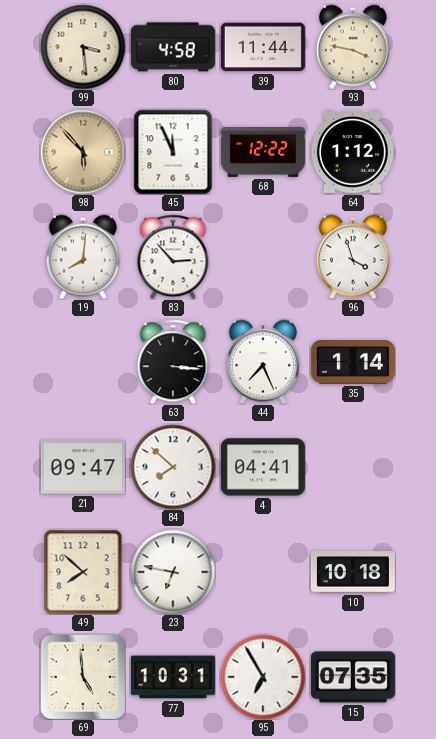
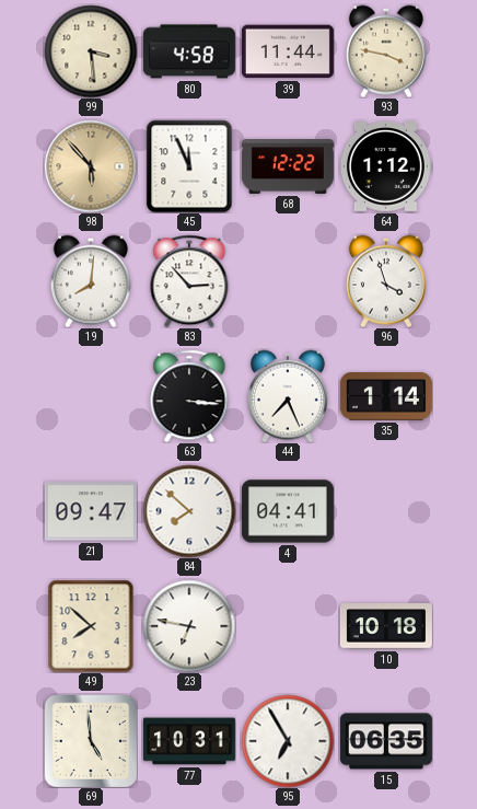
15: 07:35 -> 06:35 (386, 741)
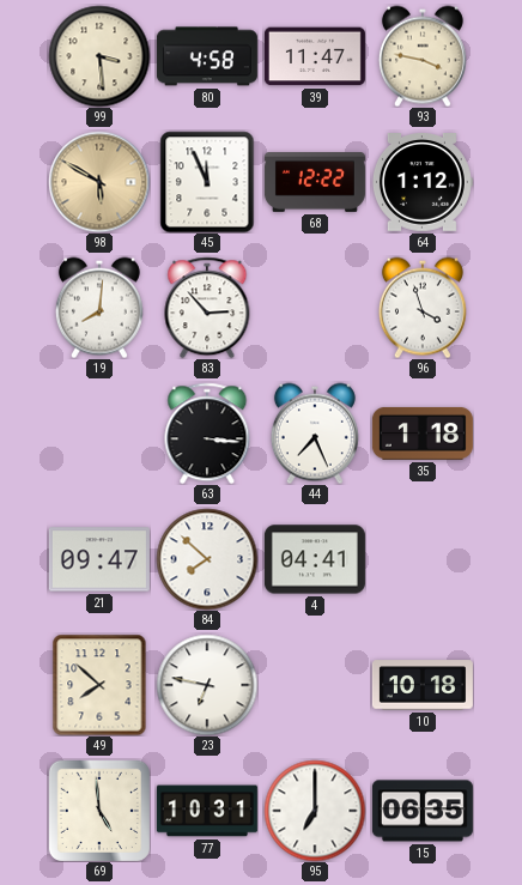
39: 11:44 -> 11:47 (315, 56)
98: 5:53 -> 5:50 (99, 182)
35: 1:14 -> 1:18 (423, 434)
95: 6:55 -> 7:00 (315, 811)
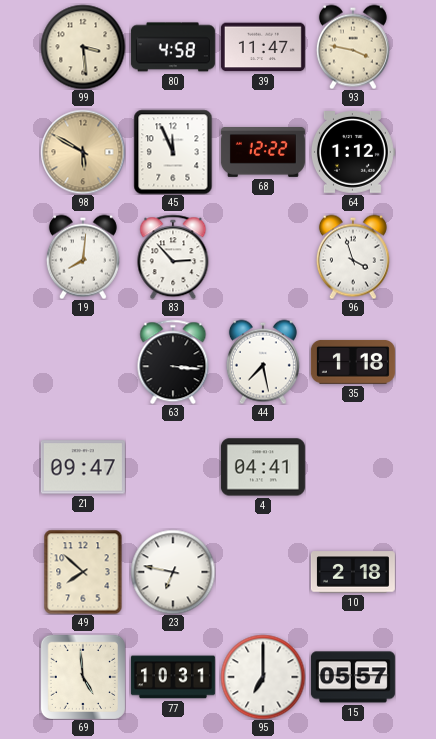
44: 7:26 -> 7:28 (263, 362)
84: 7:52 -> none (207, 559)
10: 10:18 -> 2:18 (353, 572)
15: 06:35 -> 05:57 (353, 677)
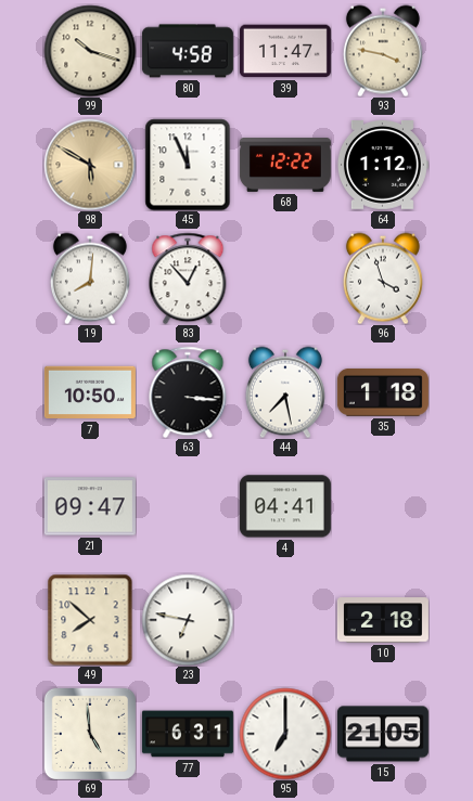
99: 3:29 -> 10:18 (90, 51)
83: 2:53 -> 12:53 (188, 279)
7: none -> 10:50 (90, 392)
77: 10:31 -> 6:31 (188, 734)
15: 05:57 -> 21:05 (383, 734)
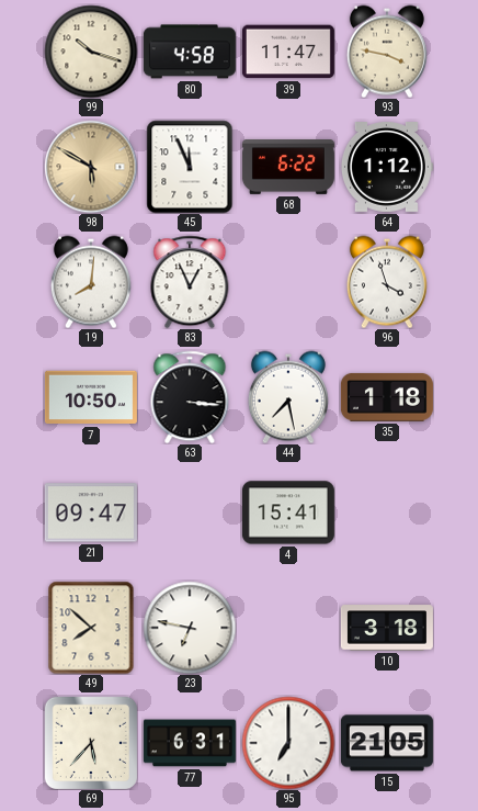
68: 12:22 -> 6:22 (288, 168)
83: 12:53 -> 12:56 (190, 282)
4: 04:41 -> 15:41 (288, 512)
10: 2:18 -> 3:18 (387, 628)
69: 4:59 -> 5:37 (91, 743)
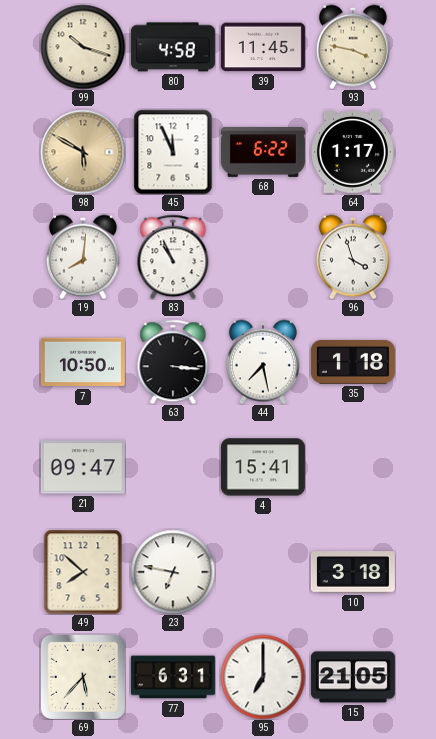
39: 11:47 -> 11:45 (263, 47)
64: 1:12 -> 1:17 (353, 153)
83: 12:56 -> 10:56 (173, 257)
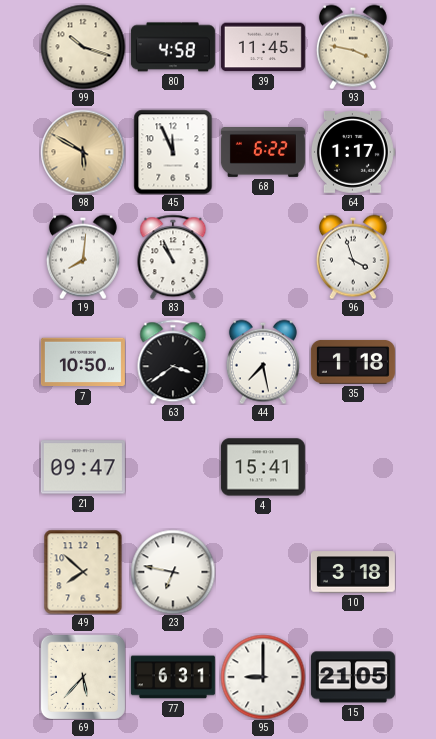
63: 3:16 -> 3:39 (173, 362)
95: 7:00 -> 9:00 (263, 677)
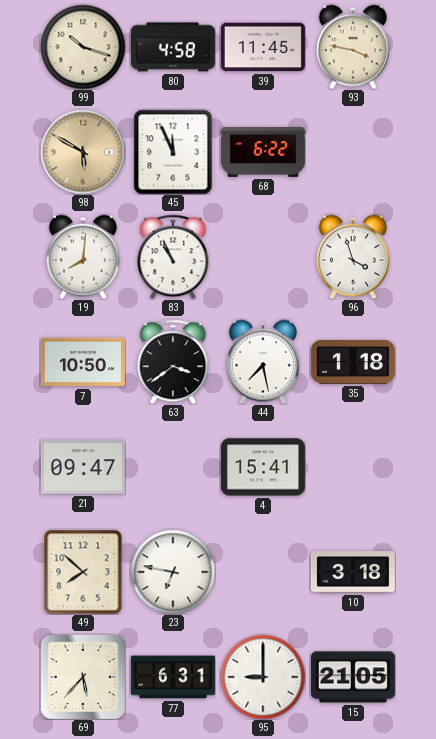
64: 1:17 -> none (353, 153)
